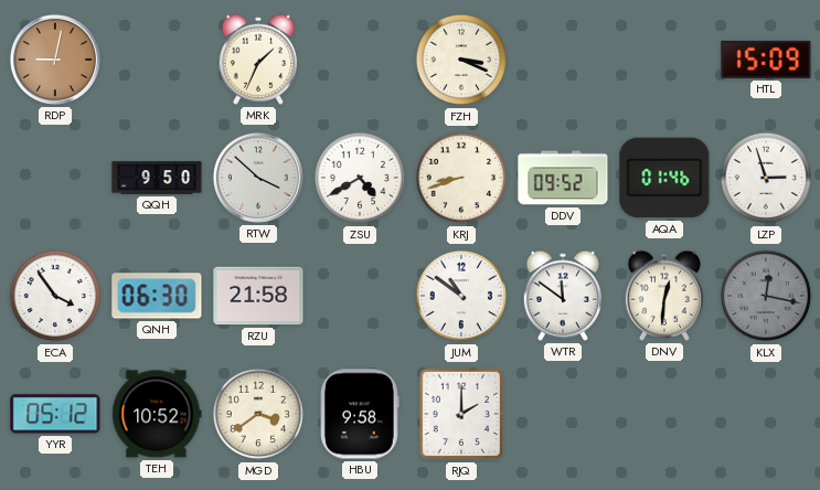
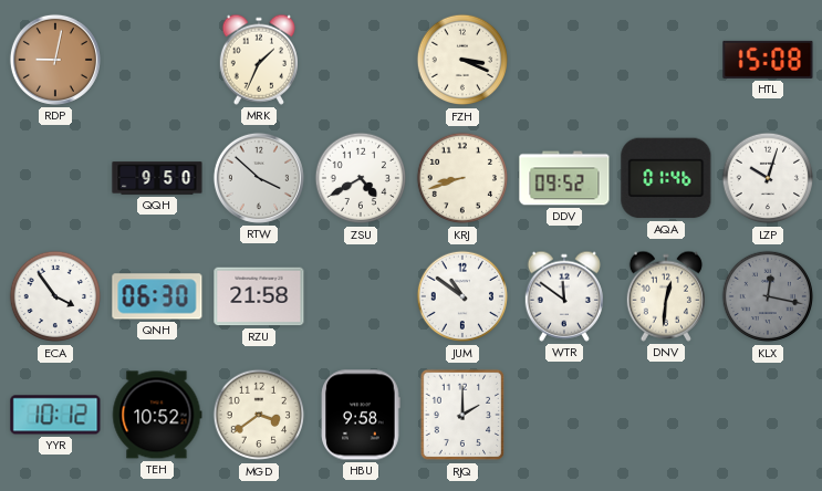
HTL: 15:09 -> 15:08 (768, 60)
LZP: 2:57 -> 10:03 (768, 178)
YYR: 05:12 -> 10:12 (55, 415)
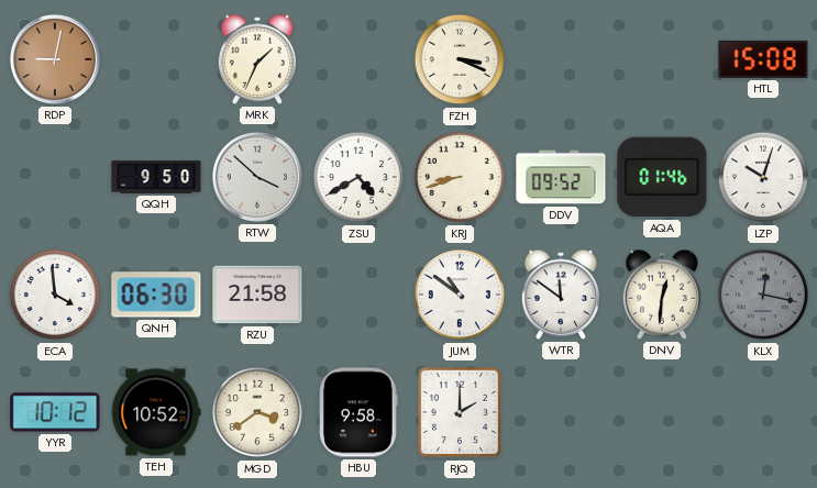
ECA: 3:54 -> 3:59 (55, 295)
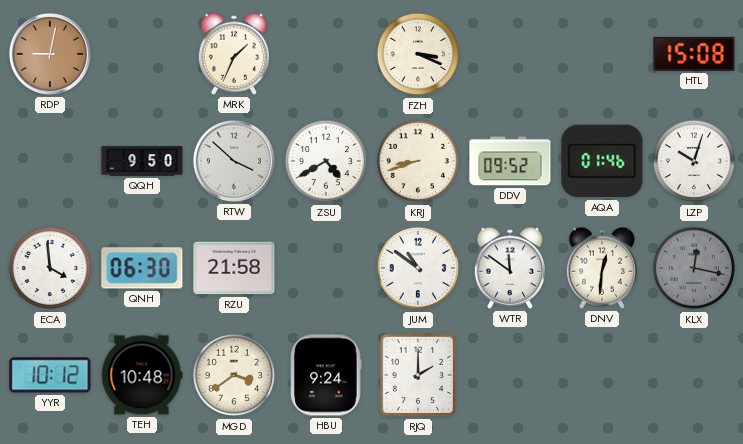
TEH: 10:52 -> 10:48 (142, 375)
HBU: 9:58 -> 9:24 (326, 375)
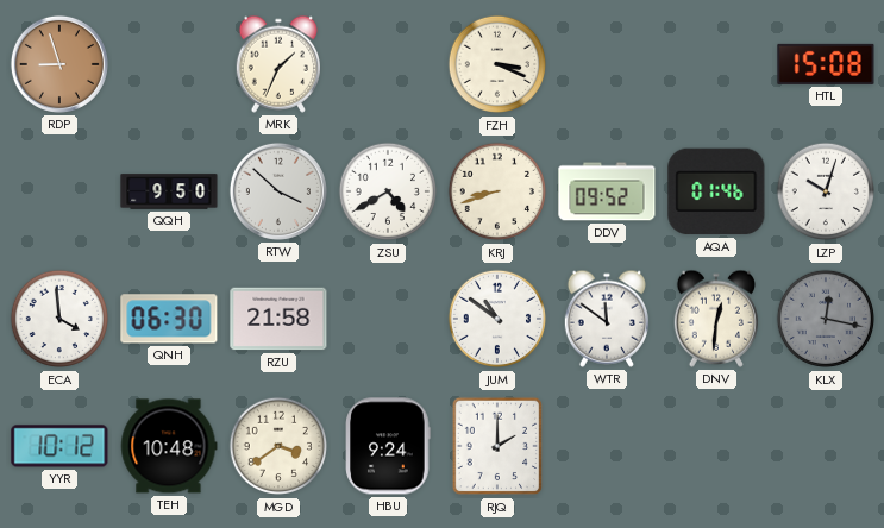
RDP: 9:02 -> 8:57 (59, 64)
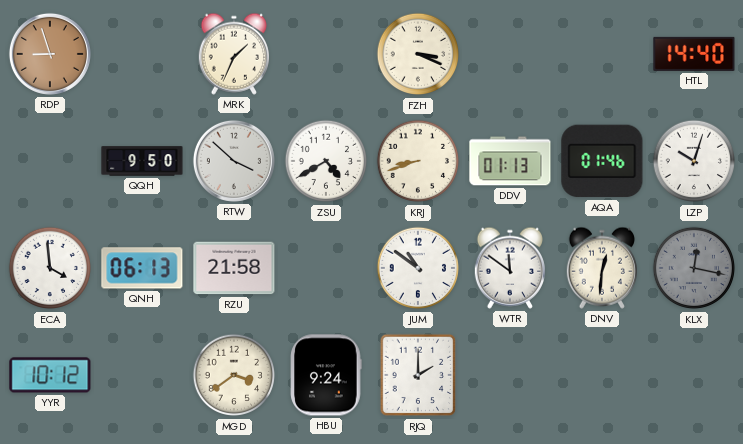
HTL: 15:08 -> 14:40 (694, 54)
DDV: 09:52 -> 01:13 (510, 161)
QNH: 06:30 -> 06:13 (142, 268)
TEH: 10:48 -> none (169, 446)
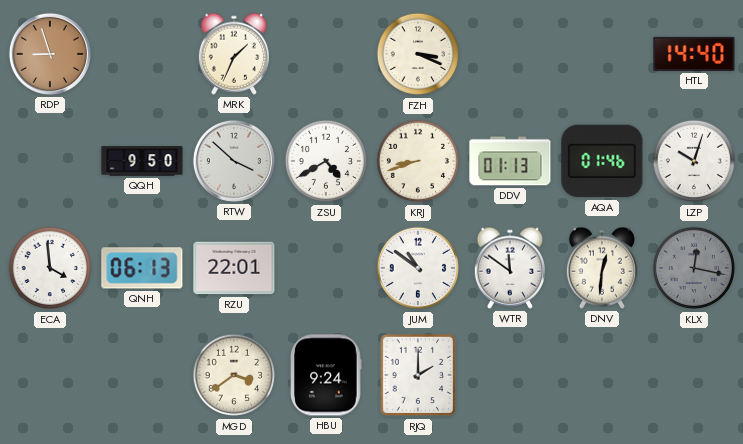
RZU: 21:58 -> 22:01 (234, 268)
YYR: 10:12 -> none (50, 375)
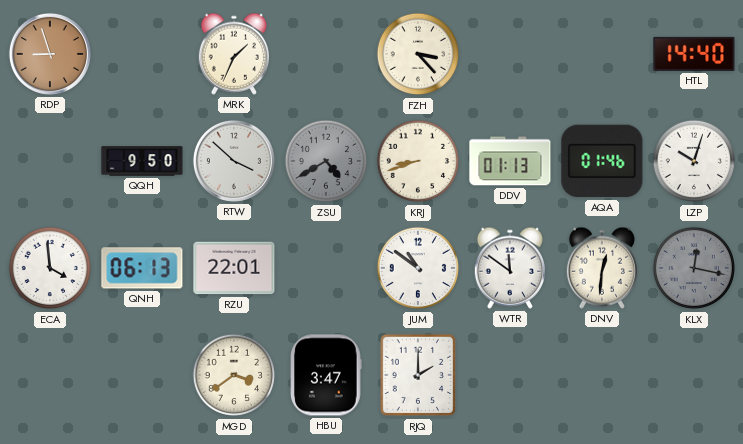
FZH: 3:19 -> 3:23 (418, 54)
ZSU dial: white -> grey (326, 161)
HBU: 9:24 -> 3:47 (326, 375)
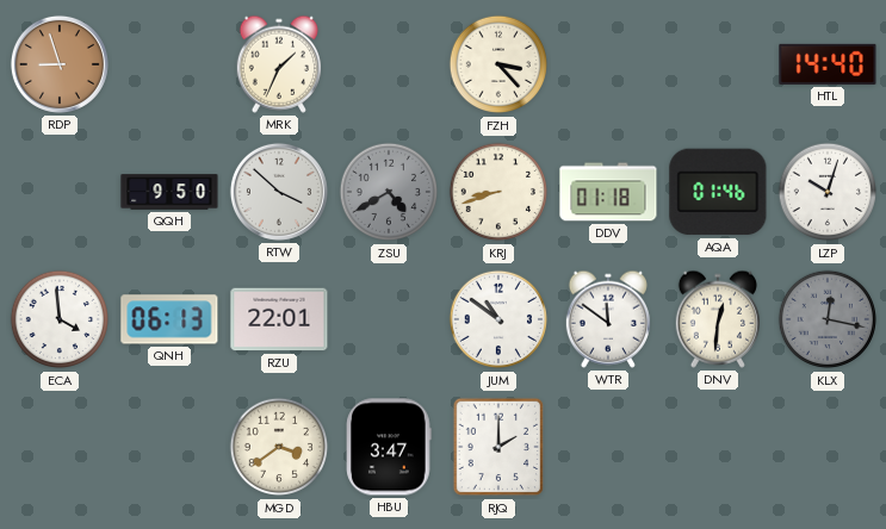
DDV: 01:13 -> 01:18 (608, 192)
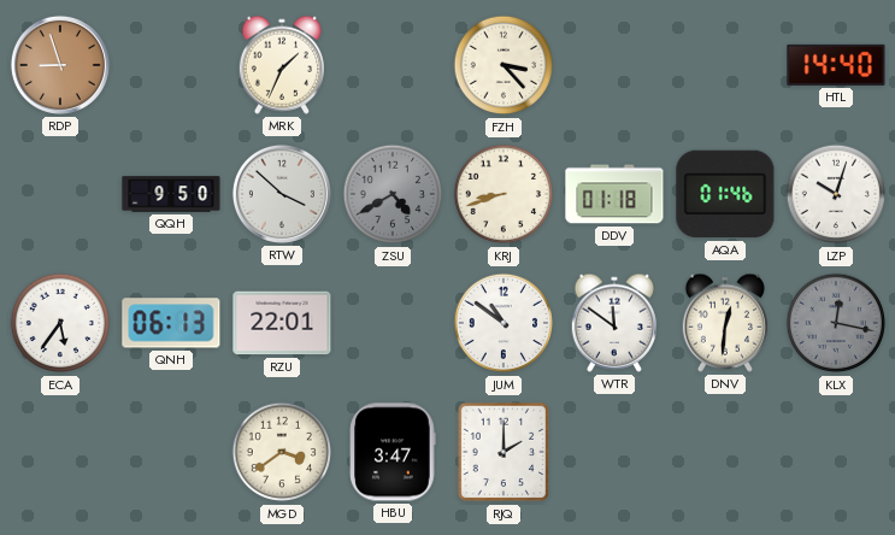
ECA: 3:59 -> 5:36 (60, 323)
